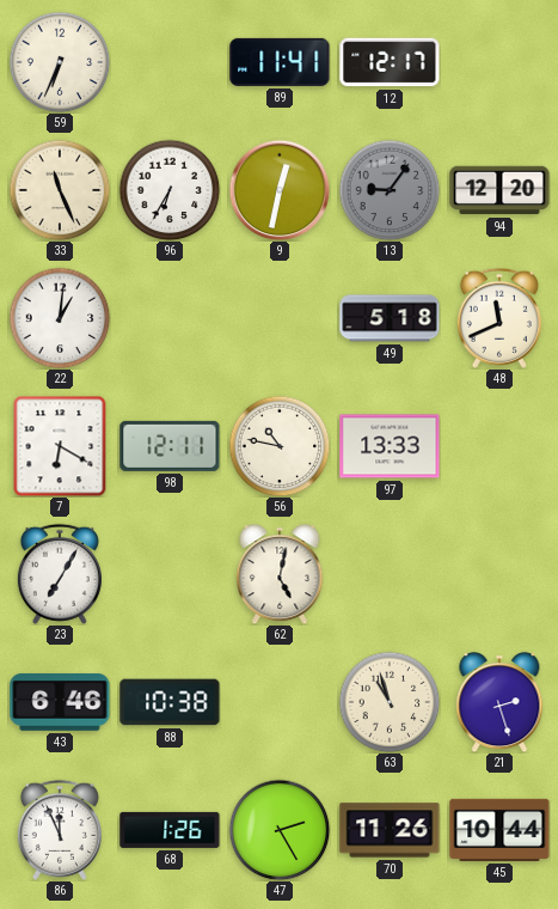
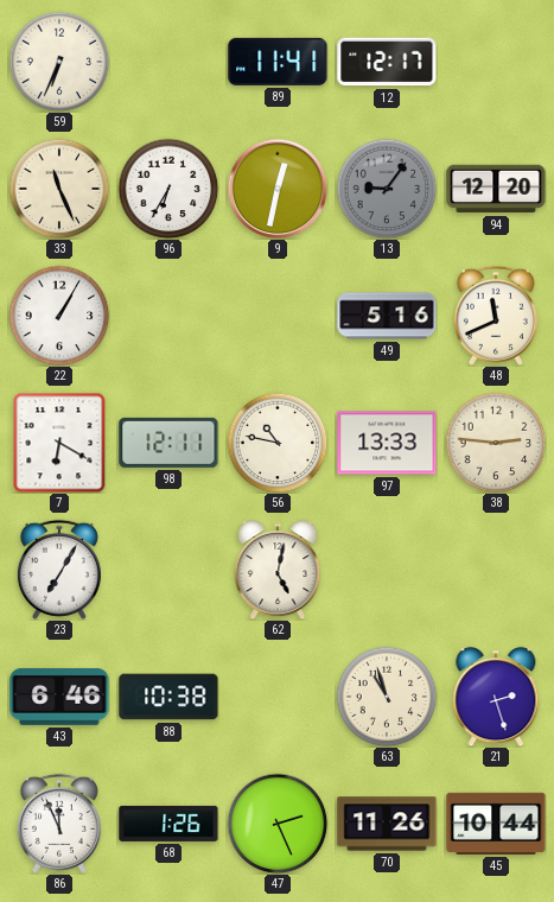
22: 1:01 -> 1:05 (59, 316)
49: 5:18 -> 5:16 (387, 316)
38: none -> 2:46 (496, 443)
47: 2:25 -> 2:26 (278, 824)
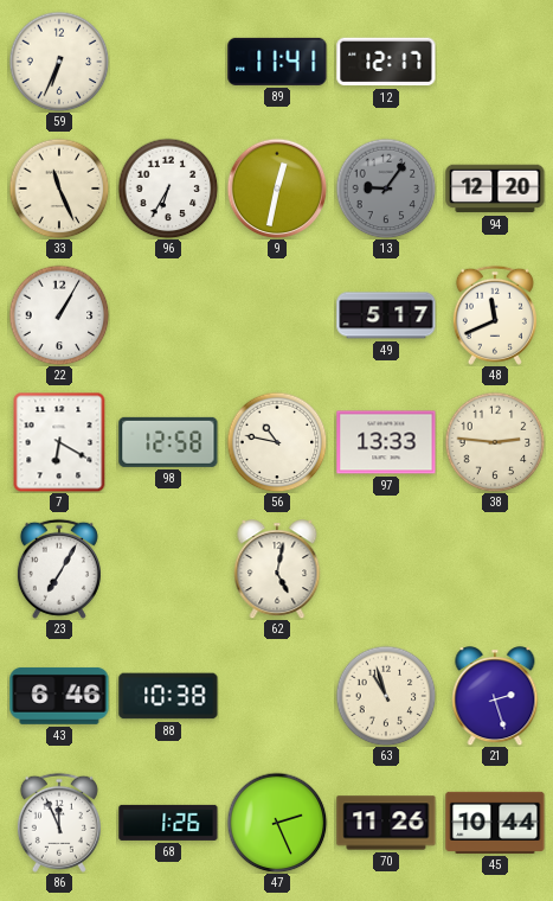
49: 5:16 -> 5:17 (386, 315)
98: 12:11 -> 12:58 (168, 442)
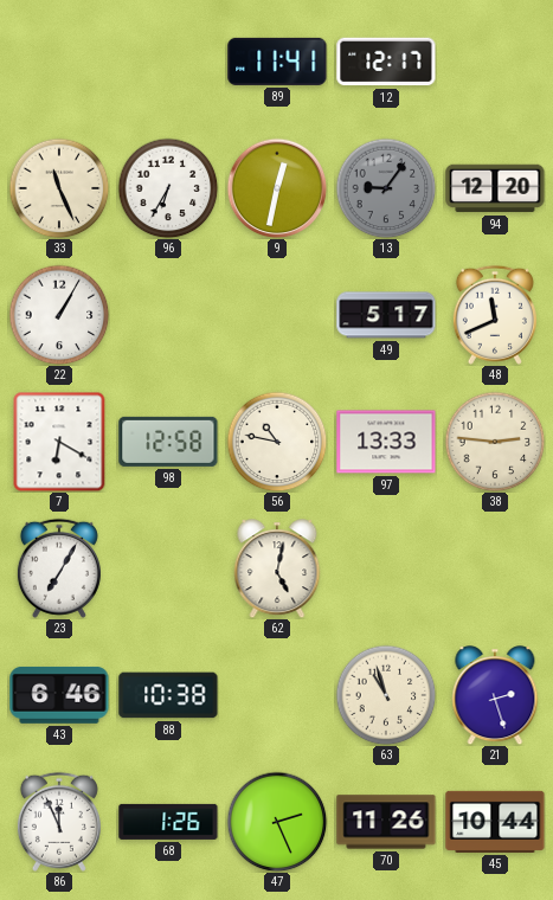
59: 6:34 -> none (59, 62)
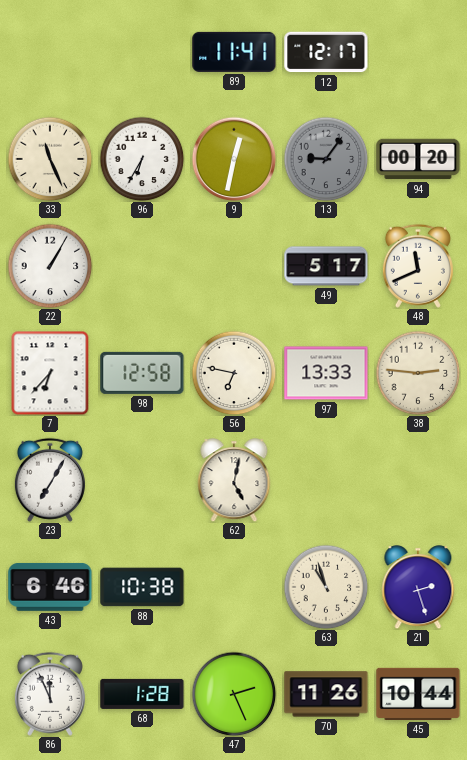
94: 12:20 -> 00:20 (418, 159)
7: 6:20 -> 6:37 (50, 373)
56: 10:47 -> 6:47 (234, 373)
68: 1:26 -> 1:28 (142, 694)
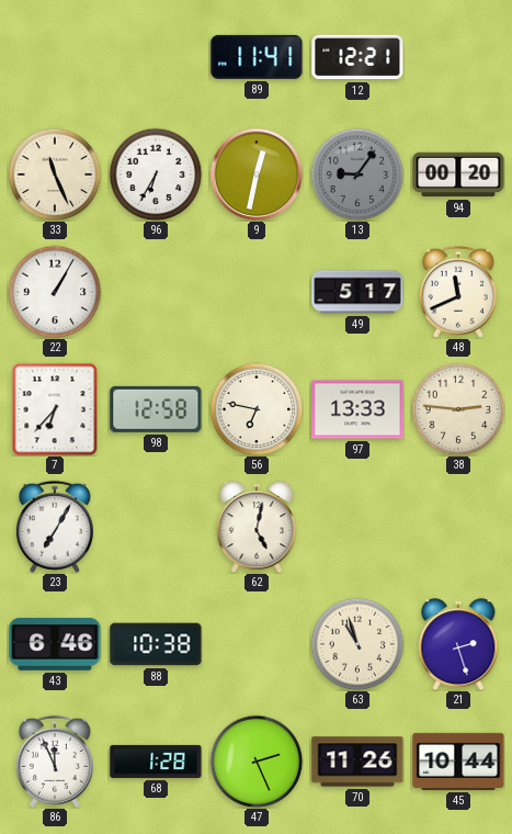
12: 12:17 -> 12:21 (357, 57)
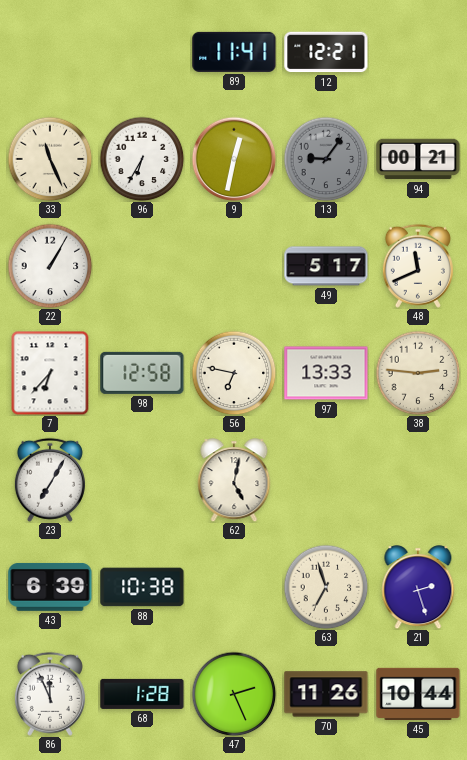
94: 00:20 -> 00:21 (418, 159)
43: 6:46 -> 6:39 (50, 587)
63: 10:57 -> 6:57 (326, 587)
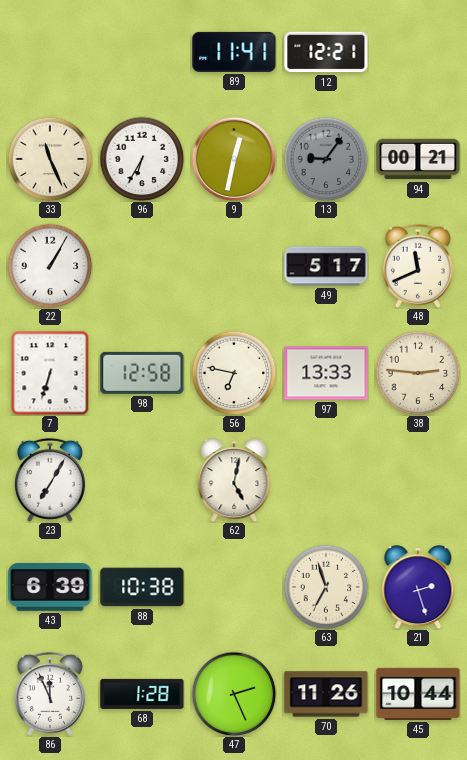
7: 6:37 -> 6:33 (50, 373)
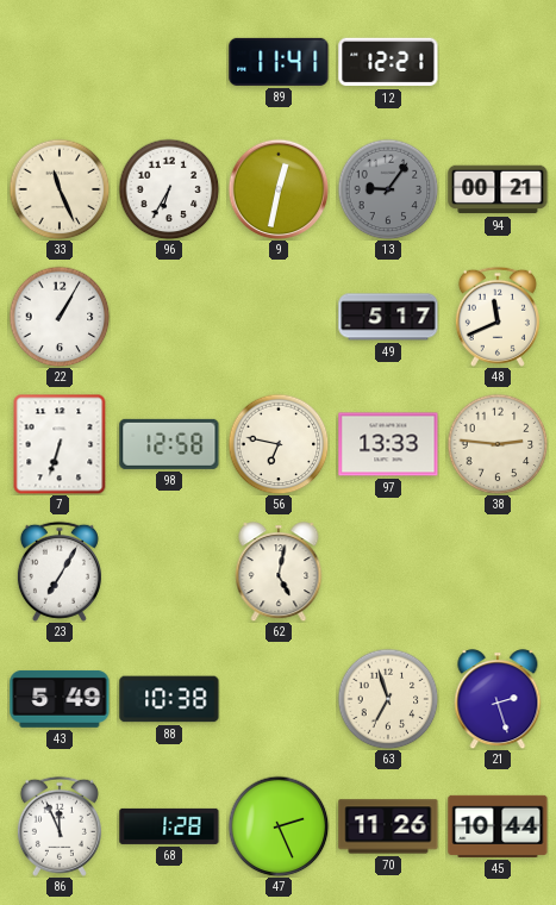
43: 6:39 -> 5:49 (60, 699)
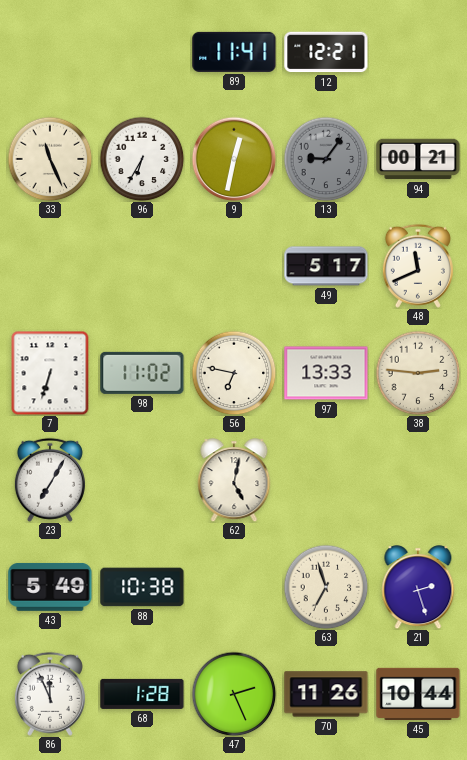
22: 1:05 -> none (60, 317)
98: 12:58 -> 11:02 (142, 373)
